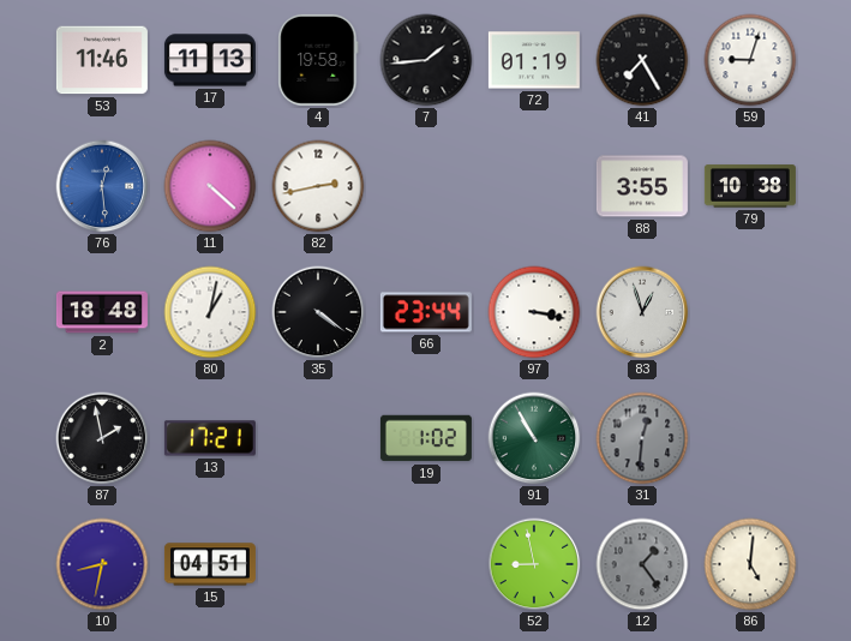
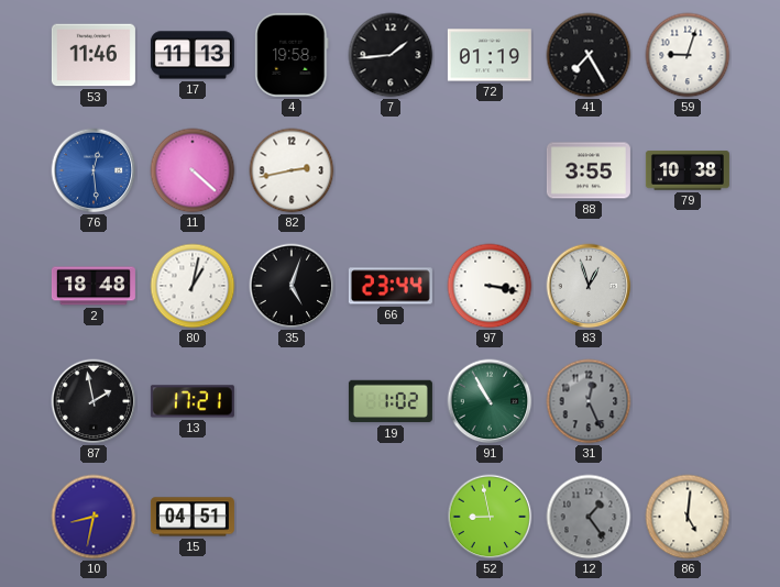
35: 4:21 -> 5:03 (292, 286)
31: 12:31 -> 12:26 (589, 401)
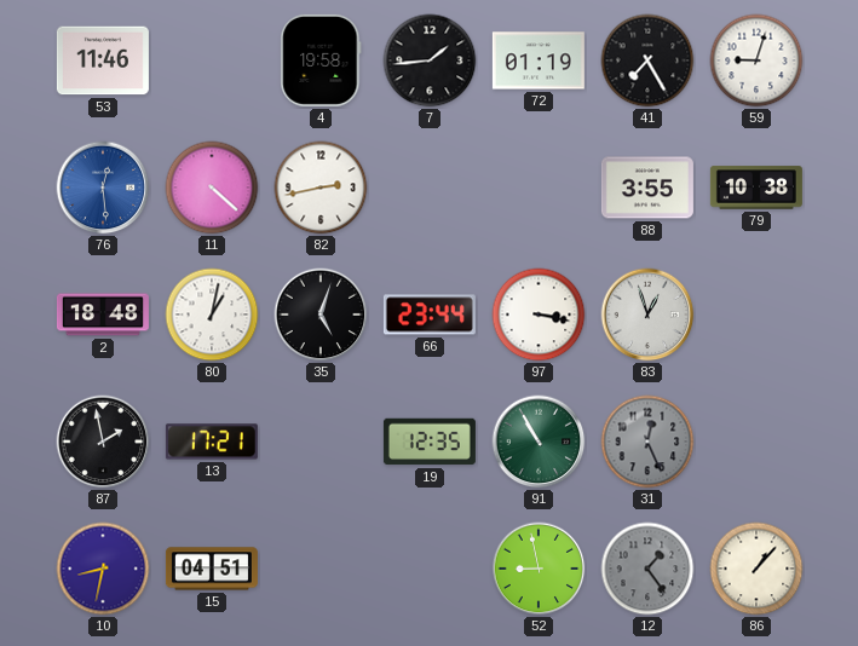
17: 11:13 -> none (193, 55)
19: 1:02 -> 12:35 (430, 442)
86: 5:01 -> 1:07 (756, 569)
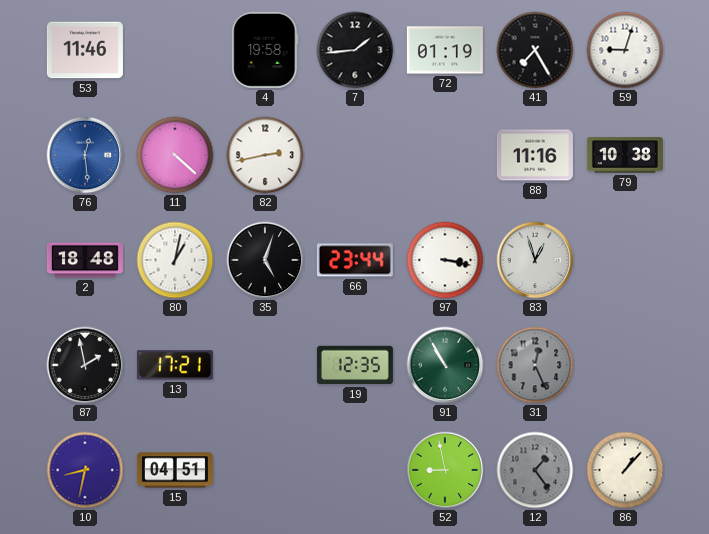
88: 3:55 -> 11:16 (535, 155)
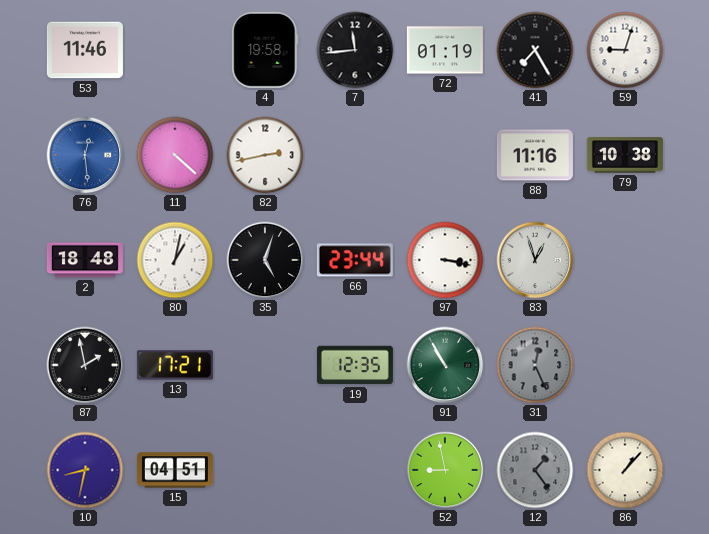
7: 1:44 -> 11:44 (355, 50)
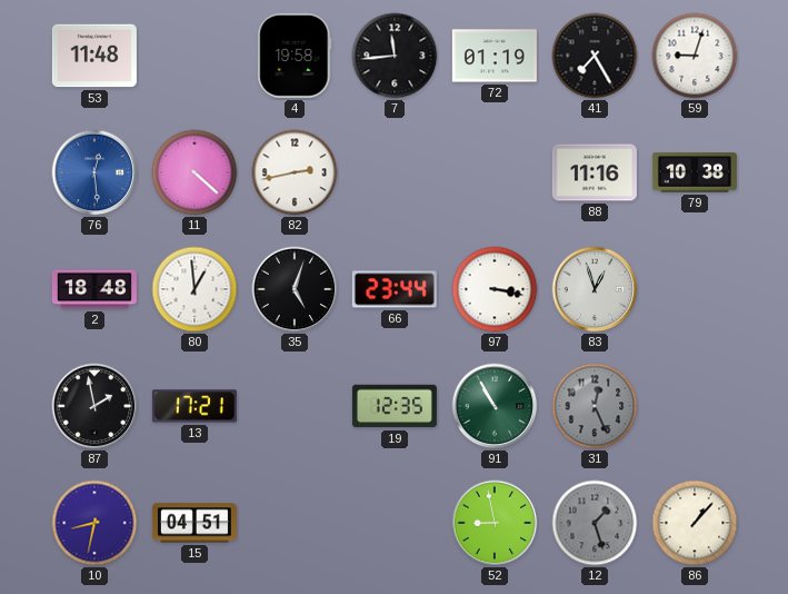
53: 11:46 -> 11:48 (94, 56)
80: 1:02 -> 12:59 (194, 289)
12: 1:24 -> 1:27 (595, 523)
